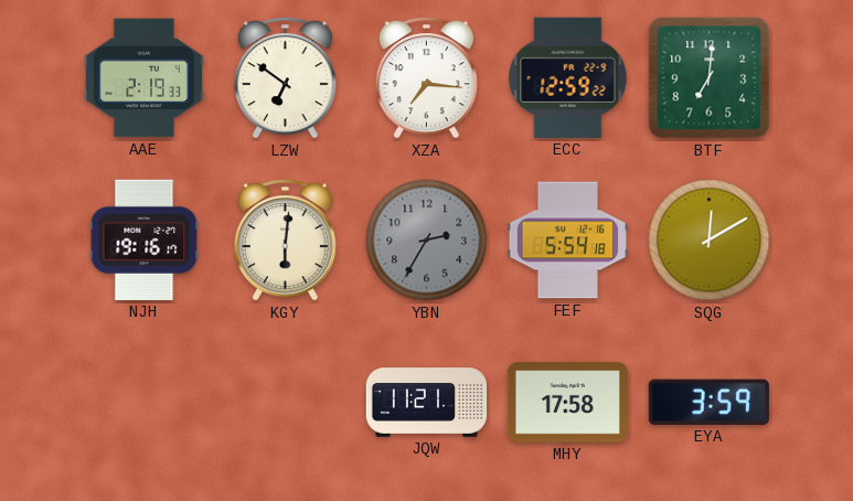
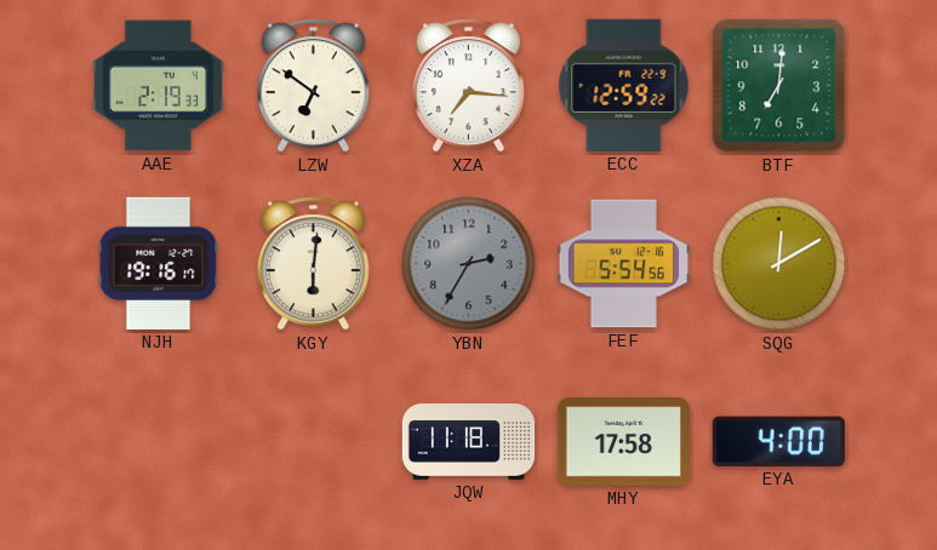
FEF: 5:54:18 -> 5:54:56 (623, 264)
JQW: 11:21 -> 11:18 (469, 442)
EYA: 3:59 -> 4:00 (778, 441)
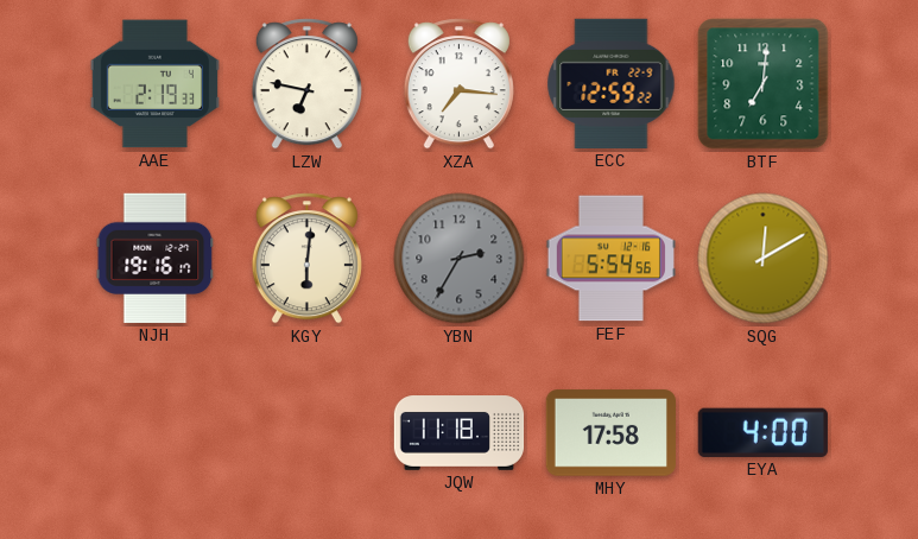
LZW: 6:51 -> 6:47 (306, 84)
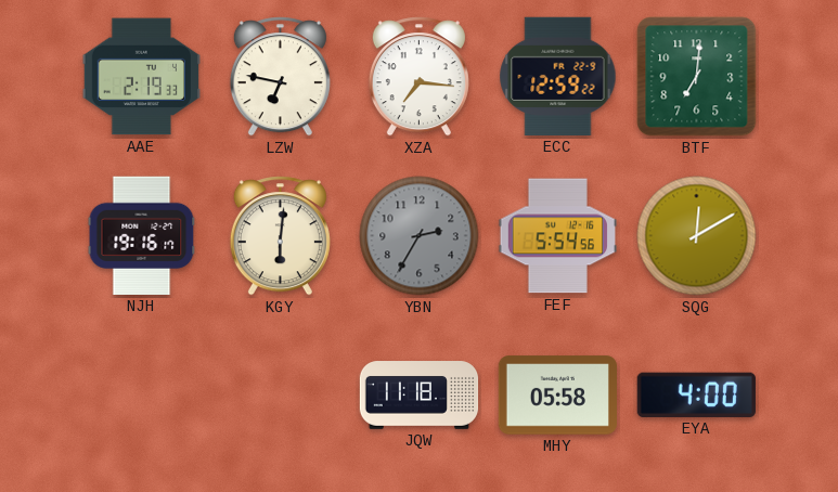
MHY: 17:58 -> 05:58 (557, 396)
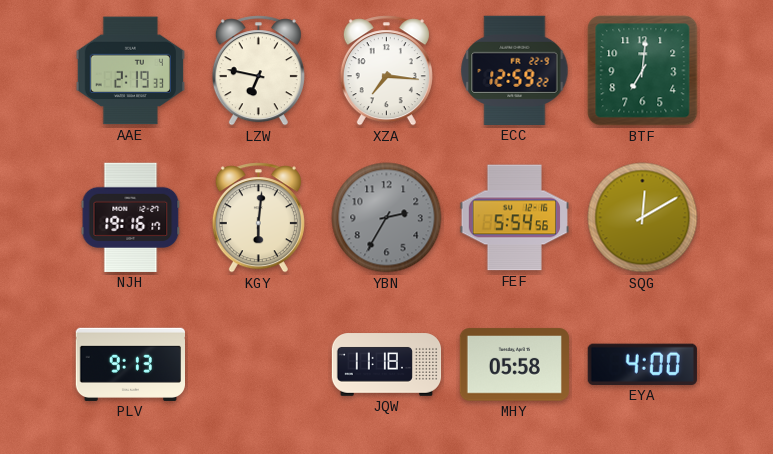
PLV: none -> 9:13 (130, 364)
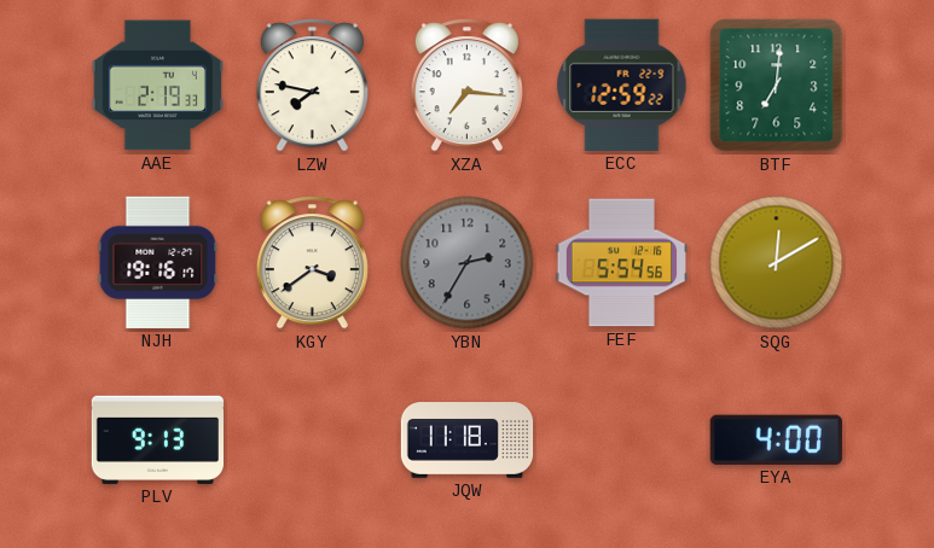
LZW: 6:47 -> 7:47 (312, 86)
KGY: 6:01 -> 3:39 (312, 263)
MHY: 05:58 -> none (514, 365)
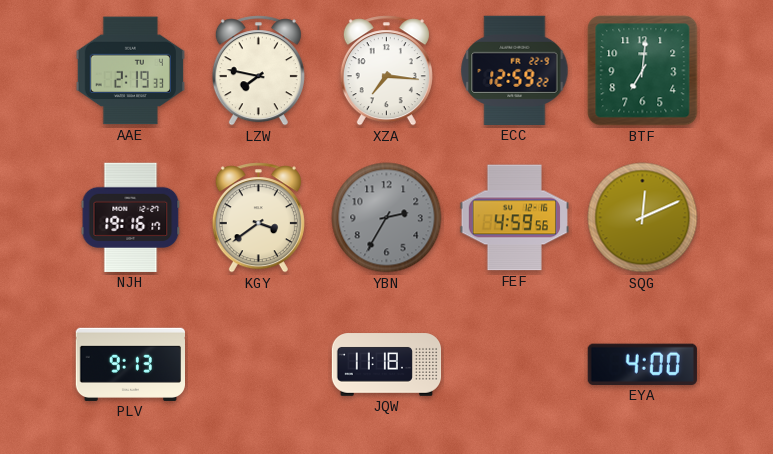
FEF: 5:54 -> 4:59 (514, 218)
SQG: 12:10 -> 12:11 (643, 218)
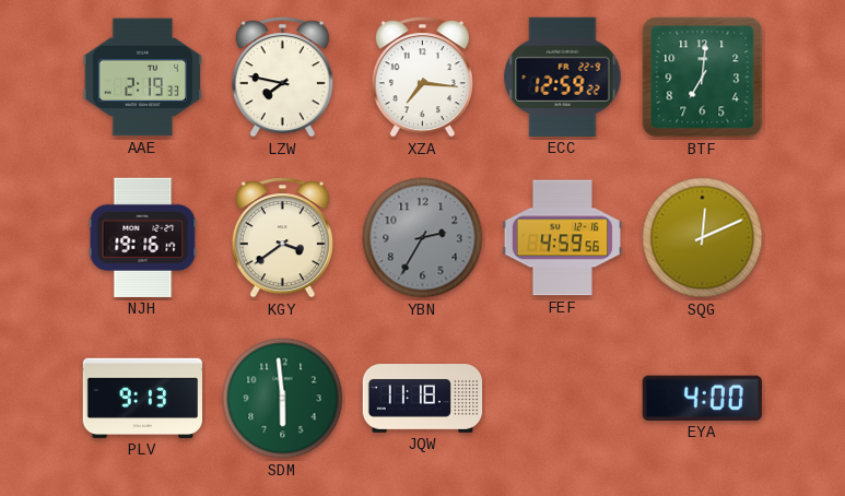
SDM: none -> 5:59 (283, 399)
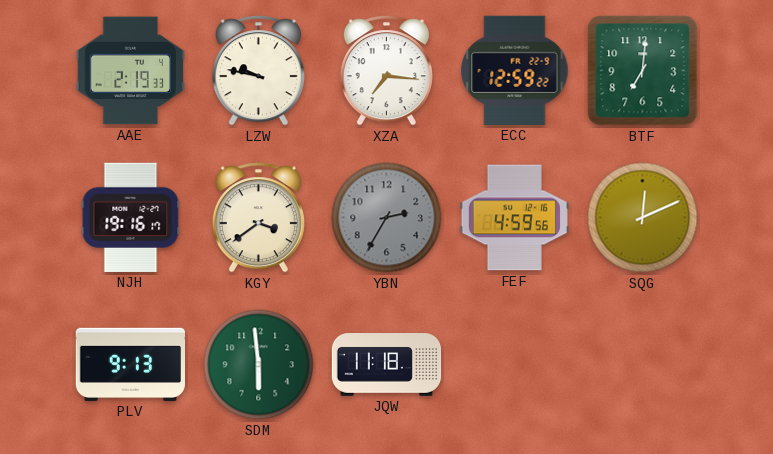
LZW: 7:47 -> 9:47 (258, 71)
EYA: 4:00 -> none (702, 398)
